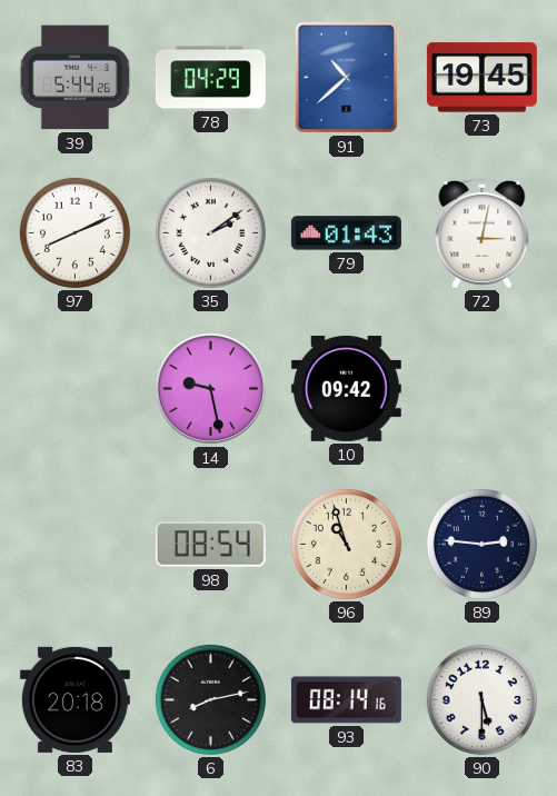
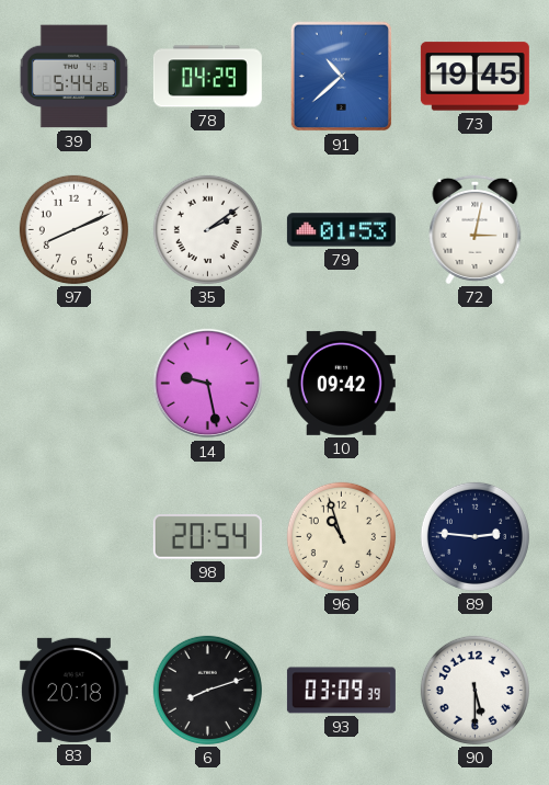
79: 01:43 -> 01:53 (341, 230)
98: 08:54 -> 20:54 (207, 537)
6: 8:13 -> 8:12 (207, 690)
93: 08:14 -> 03:09 (341, 691)
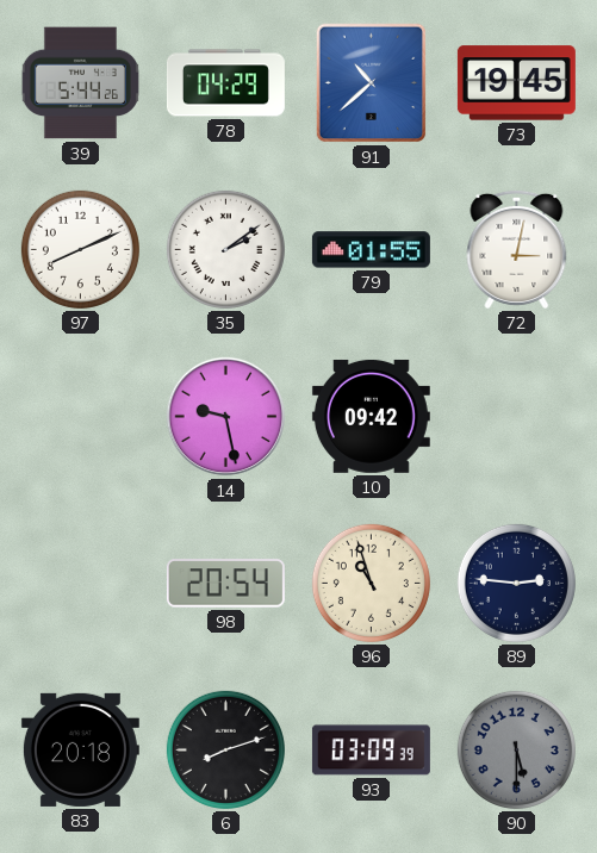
79: 01:53 -> 01:55 (371, 250)
90 dial: white -> grey (516, 749)
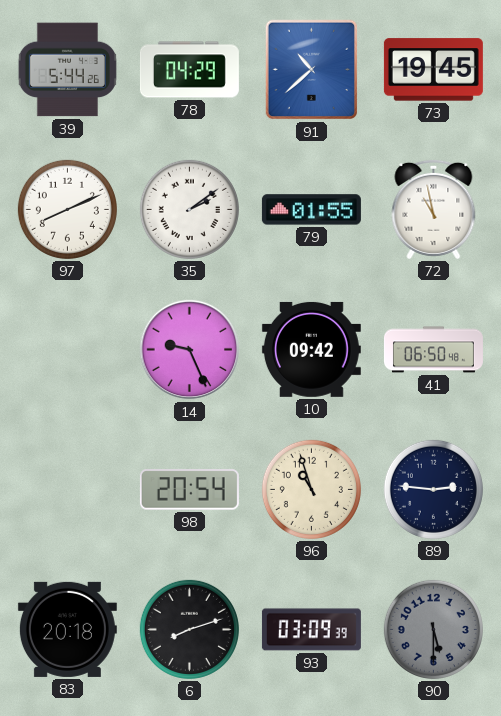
72: 3:02 -> 10:58 (434, 209)
14: 9:28 -> 9:26 (190, 350)
41: none -> 06:50 (433, 350)
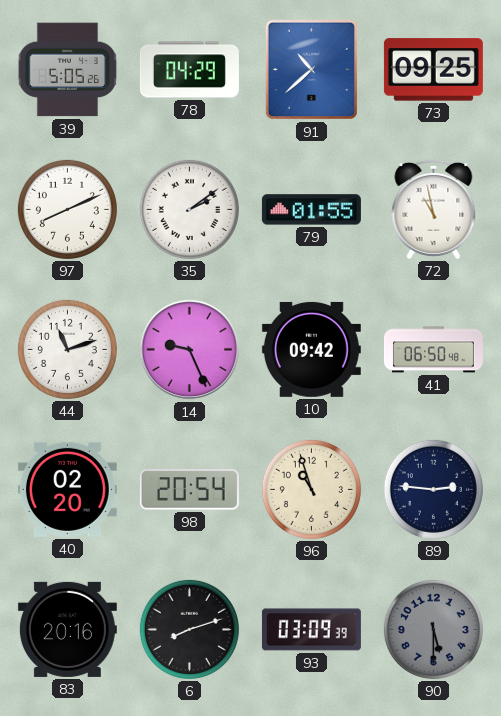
39: 5:44 -> 5:05 (67, 70)
73: 19:45 -> 09:25 (433, 70)
44: none -> 11:12 (67, 349)
40: none -> 02:20 (67, 489)
83: 20:18 -> 20:16 (67, 629)
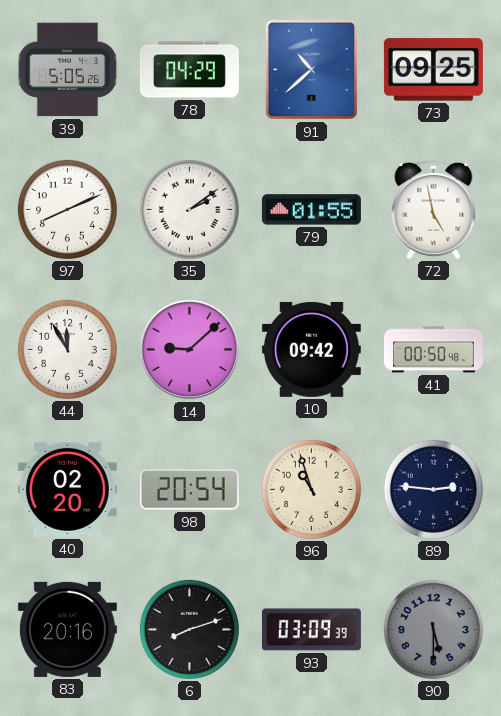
72: 10:58 -> 4:58 (434, 209)
44: 11:12 -> 11:55 (67, 349)
14: 9:26 -> 9:08 (190, 350)
41: 06:50 -> 00:50 (433, 350)
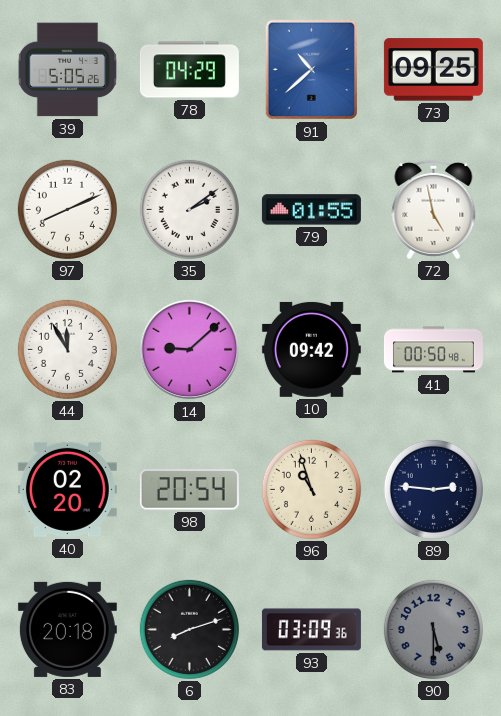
83: 20:16 -> 20:18 (67, 629)
93: 03:09:39 -> 03:09:36 (311, 630)
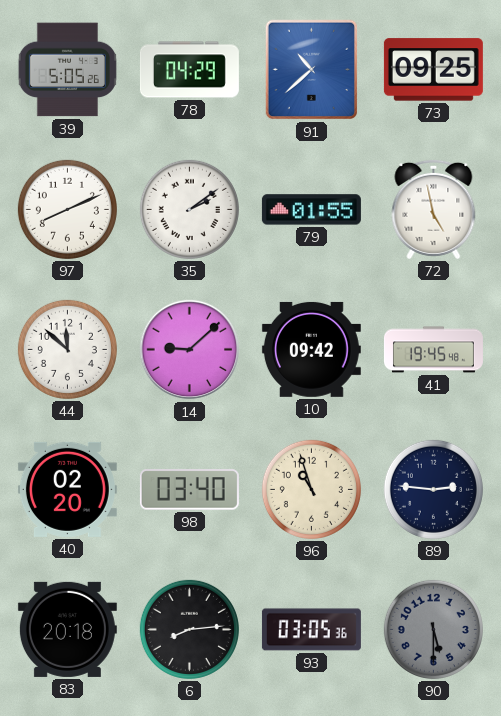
44: 11:55 -> 11:52 (67, 349)
41: 00:50 -> 19:45 (433, 350)
98: 20:54 -> 03:40 (189, 490)
6: 8:12 -> 8:14 (189, 629)
93: 03:09 -> 03:05 (311, 630)
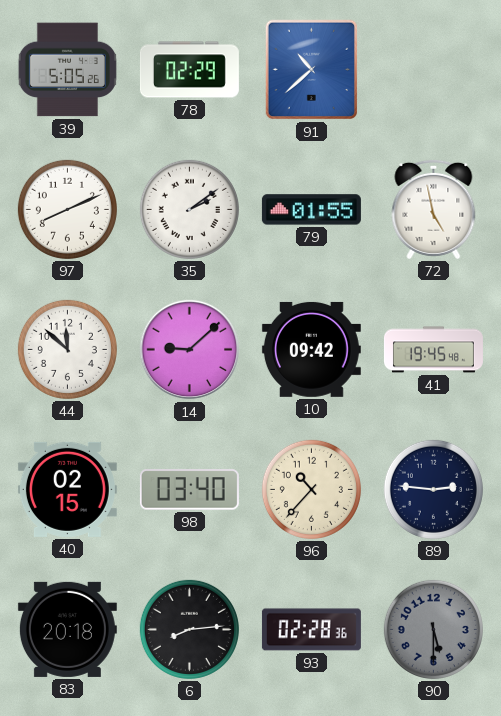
78: 04:29 -> 02:29 (189, 70)
73: 09:25 -> none (433, 70)
40: 02:20 -> 02:15 (67, 489)
96: 10:57 -> 10:37 (311, 489)
93: 03:05 -> 02:28 (311, 630)
